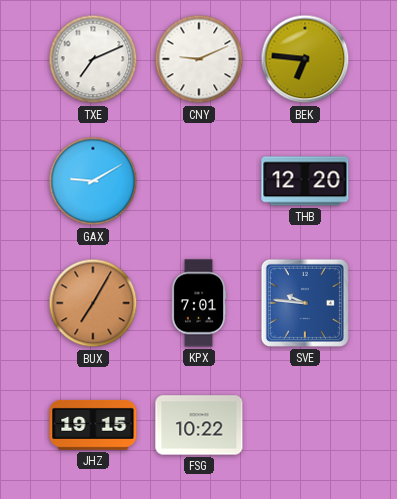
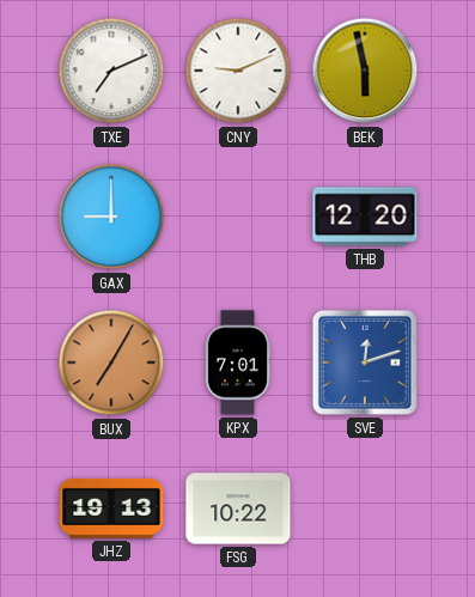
BEK: 6:46 -> 5:58 (365, 71)
GAX: 9:10 -> 9:00 (111, 217)
SVE: 9:46 -> 12:12 (365, 363)
JHZ: 19:15 -> 19:13 (111, 508)
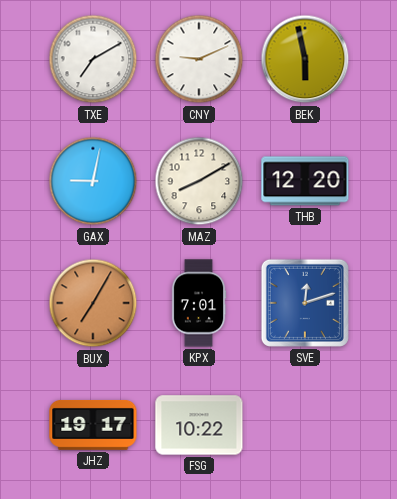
TXE: 7:11 -> 7:10 (93, 59)
GAX: 9:00 -> 9:02 (93, 181)
MAZ: none -> 8:10 (199, 181)
JHZ: 19:13 -> 19:17 (93, 425)
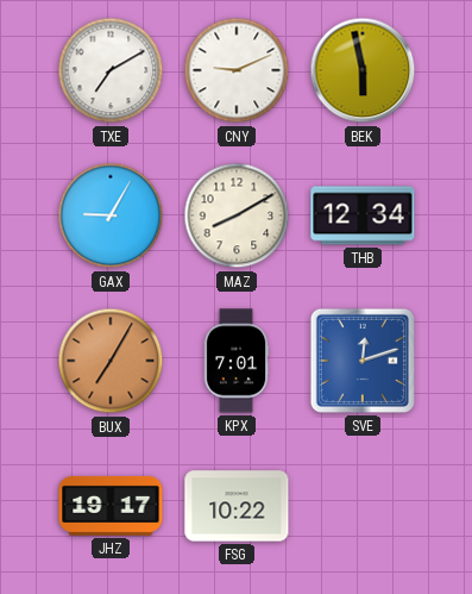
GAX: 9:02 -> 9:05 (111, 215)
THB: 12:20 -> 12:34 (363, 215)
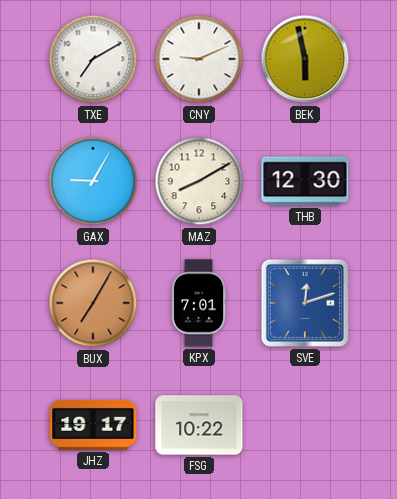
THB: 12:34 -> 12:30 (305, 181)
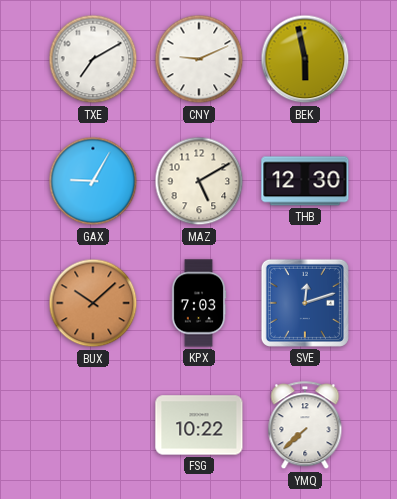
MAZ: 8:10 -> 5:10 (199, 181)
BUX: 7:05 -> 10:08 (93, 303)
KPX: 7:01 -> 7:03 (199, 303)
JHZ: 19:17 -> none (93, 425)
YMQ: none -> 7:38 (305, 426)
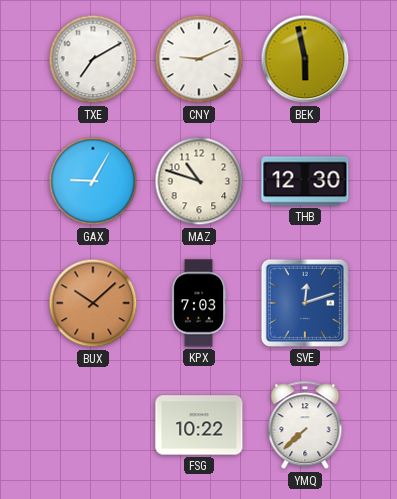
MAZ: 5:10 -> 10:48 (199, 181)
